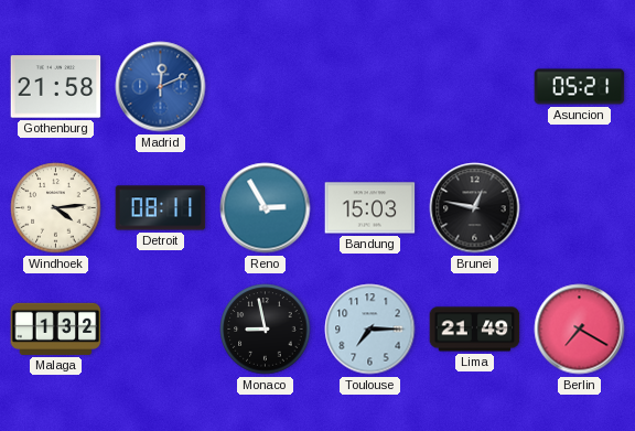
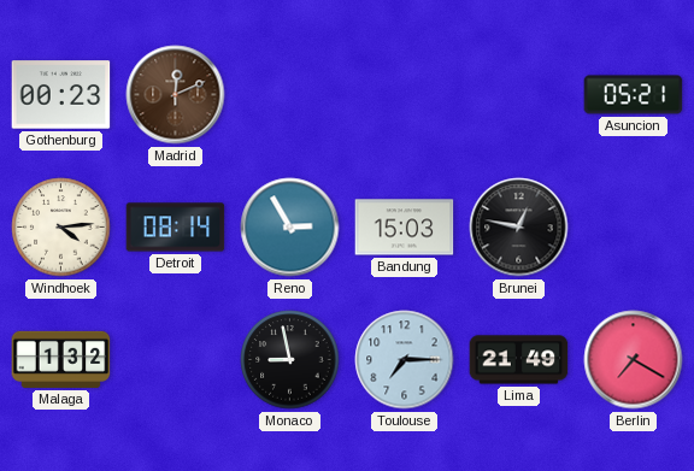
Gothenburg: 21:58 -> 00:23 (61, 95)
Madrid dial: blue -> brown (176, 95)
Detroit: 08:11 -> 08:14 (176, 228)
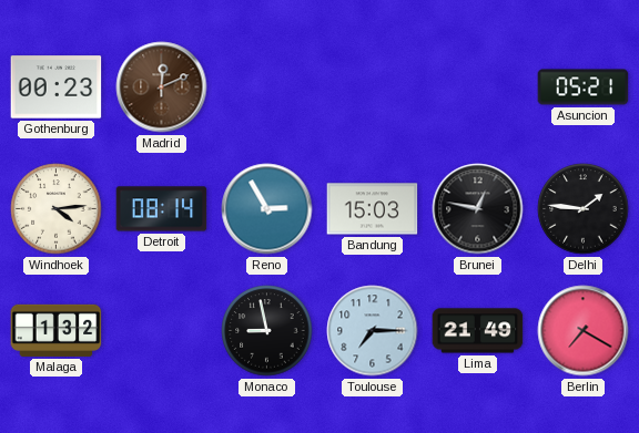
Delhi: none -> 1:46 (584, 209)
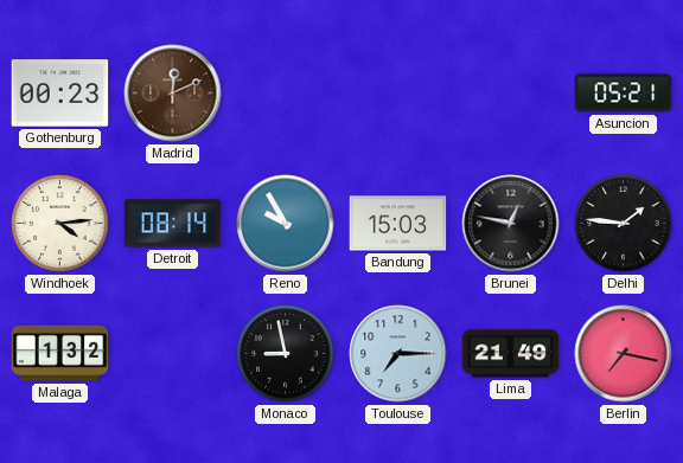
Reno: 2:55 -> 9:55 (286, 224)
Berlin: 7:20 -> 7:17 (624, 354)
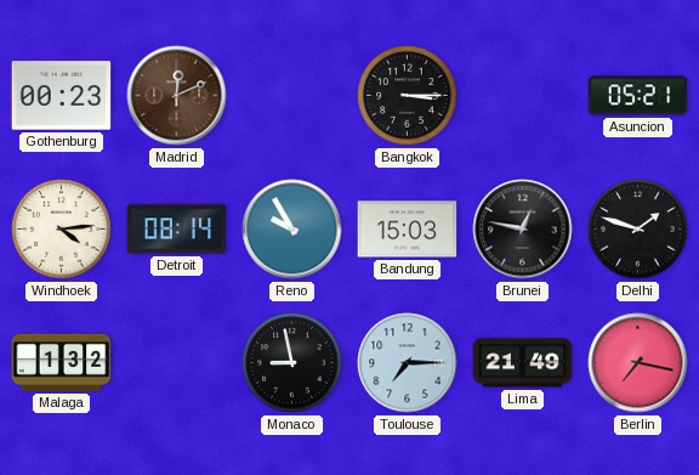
Bangkok: none -> 3:15 (408, 96)
Delhi: 1:46 -> 1:48 (638, 230)
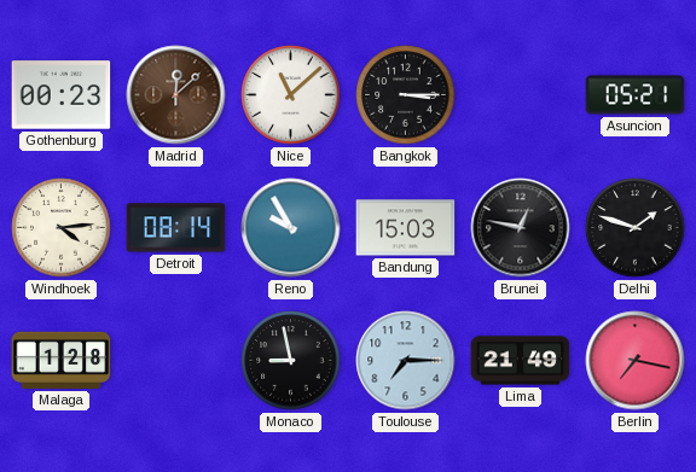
Madrid: 12:11 -> 12:08 (176, 95)
Nice: none -> 11:08 (291, 95)
Malaga: 1:32 -> 1:28 (62, 360)
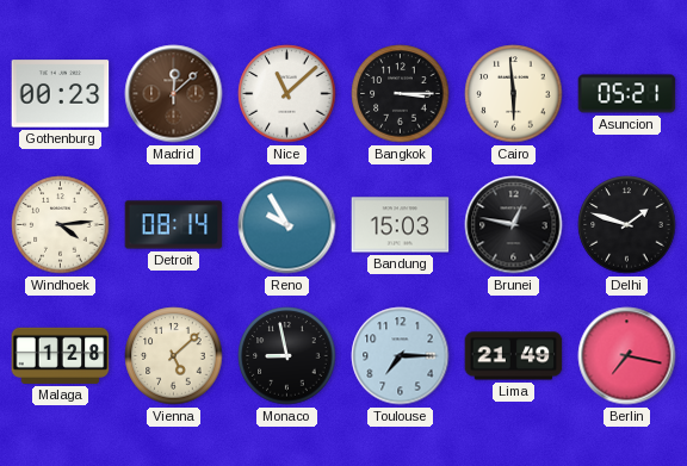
Cairo: none -> 5:59 (514, 94)
Vienna: none -> 5:08 (174, 356)
